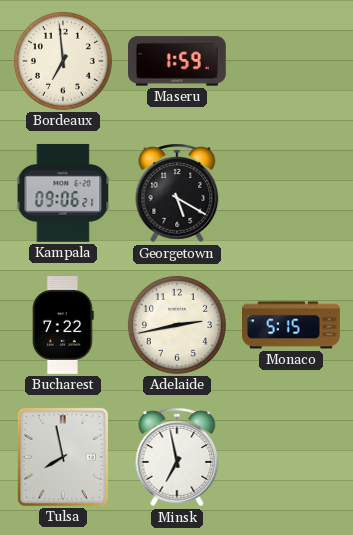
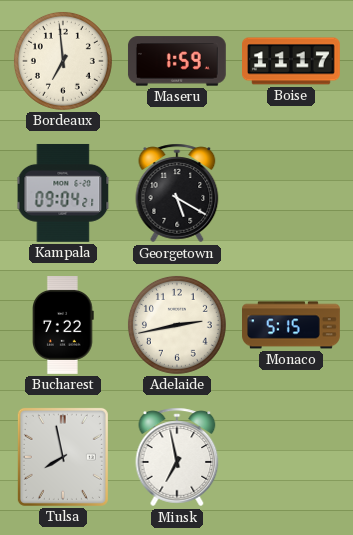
Boise: none -> 11:17 (292, 61)
Kampala: 09:06 -> 09:04 (63, 193)
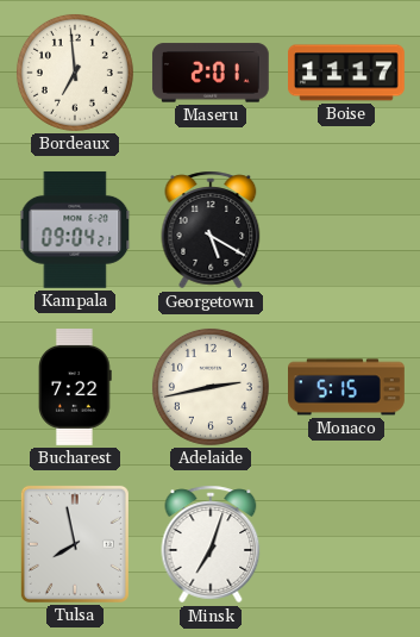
Maseru: 1:59 -> 2:01 (211, 73)
Minsk: 6:58 -> 7:03 (211, 544)
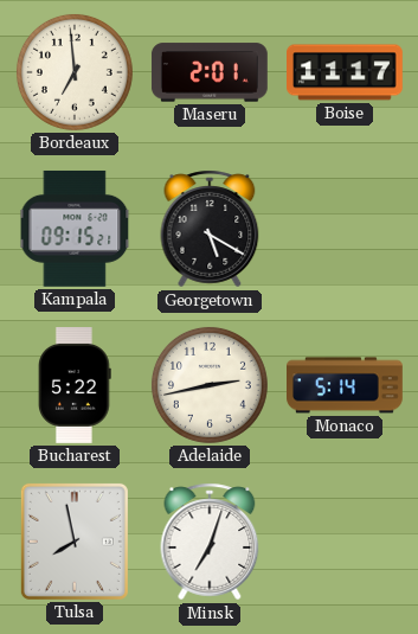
Kampala: 09:04 -> 09:15 (75, 229)
Bucharest: 7:22 -> 5:22 (76, 386)
Monaco: 5:15 -> 5:14 (346, 385)
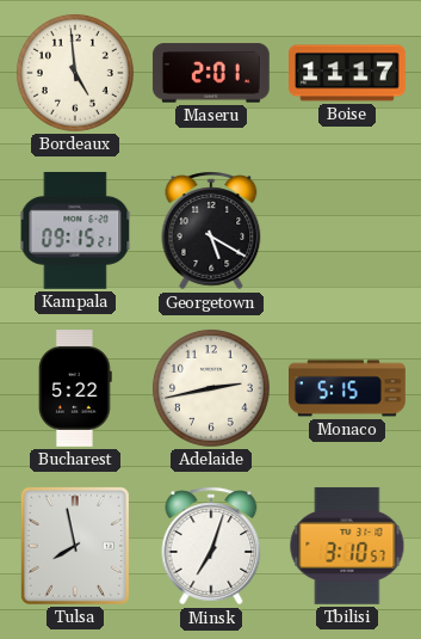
Bordeaux: 6:59 -> 4:59 (75, 73)
Monaco: 5:14 -> 5:15 (348, 388)
Tbilisi: none -> 3:10 (347, 546)
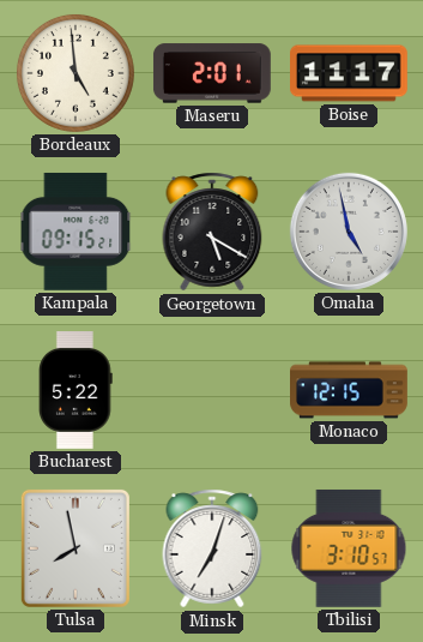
Omaha: none -> 4:58 (349, 232)
Adelaide: 2:43 -> none (211, 388)
Monaco: 5:15 -> 12:15 (350, 390)
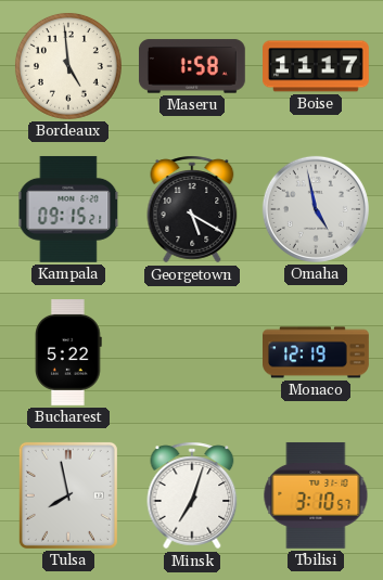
Maseru: 2:01 -> 1:58 (192, 66)
Monaco: 12:15 -> 12:19 (317, 352)
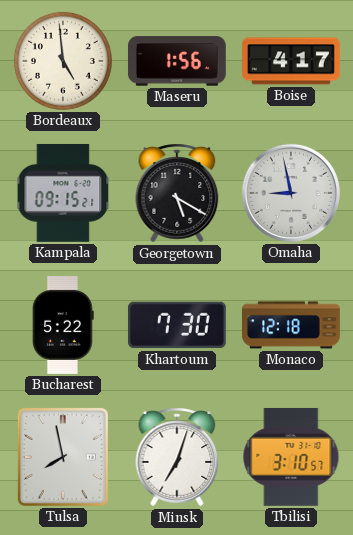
Maseru: 1:58 -> 1:56 (177, 61)
Boise: 11:17 -> 4:17 (292, 61)
Omaha: 4:58 -> 8:58 (291, 193)
Khartoum: none -> 7:30 (177, 325)
Monaco: 12:19 -> 12:18 (292, 325)
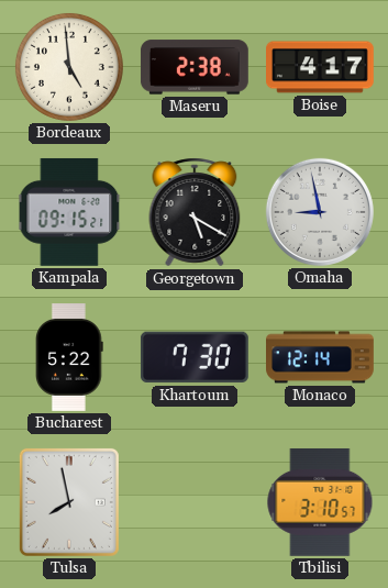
Maseru: 1:56 -> 2:38 (195, 67)
Monaco: 12:18 -> 12:14 (321, 357)
Minsk: 7:03 -> none (177, 457)
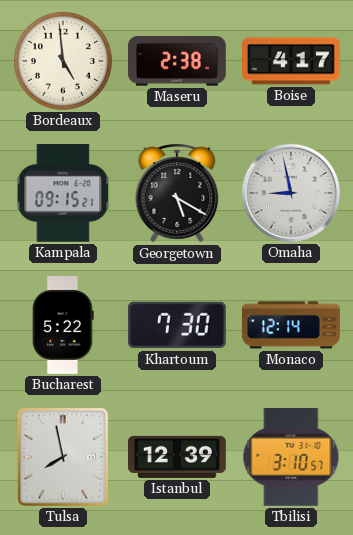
Istanbul: none -> 12:39 (178, 457)
